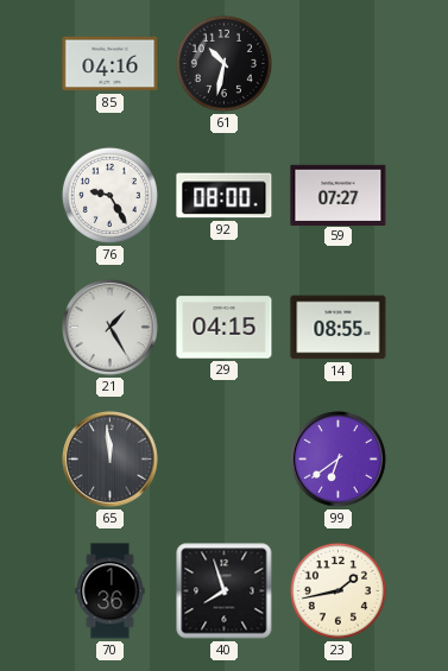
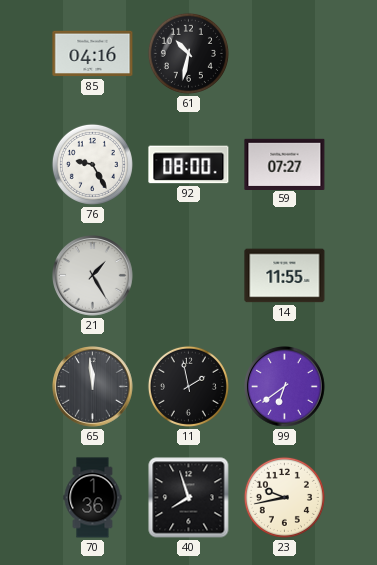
29: 04:15 -> none (225, 328)
14: 08:55 -> 11:55 (285, 276)
11: none -> 1:58 (188, 386)
23: 1:43 -> 9:43 (284, 497)
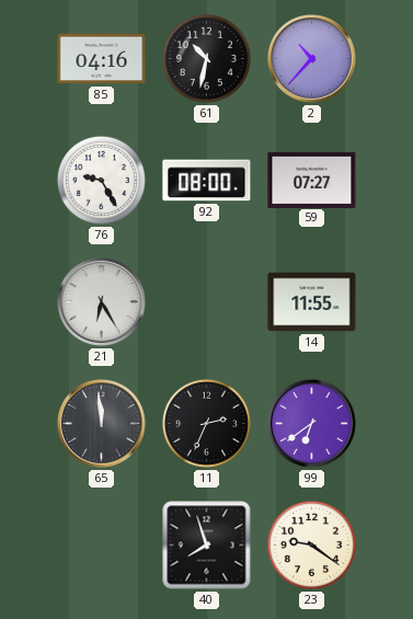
2: none -> 10:37 (312, 59)
21: 1:25 -> 6:25 (102, 302)
11: 1:58 -> 2:34 (206, 423)
70: 1:36 -> none (93, 498)
23: 9:43 -> 9:21 (311, 545)
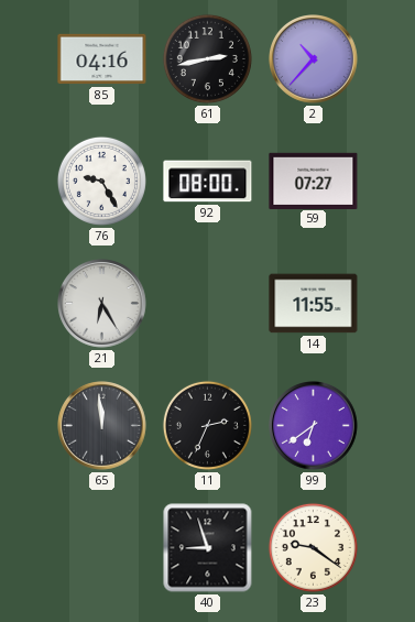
61: 10:32 -> 2:43 (207, 58)
40: 7:57 -> 8:57 (208, 548)
